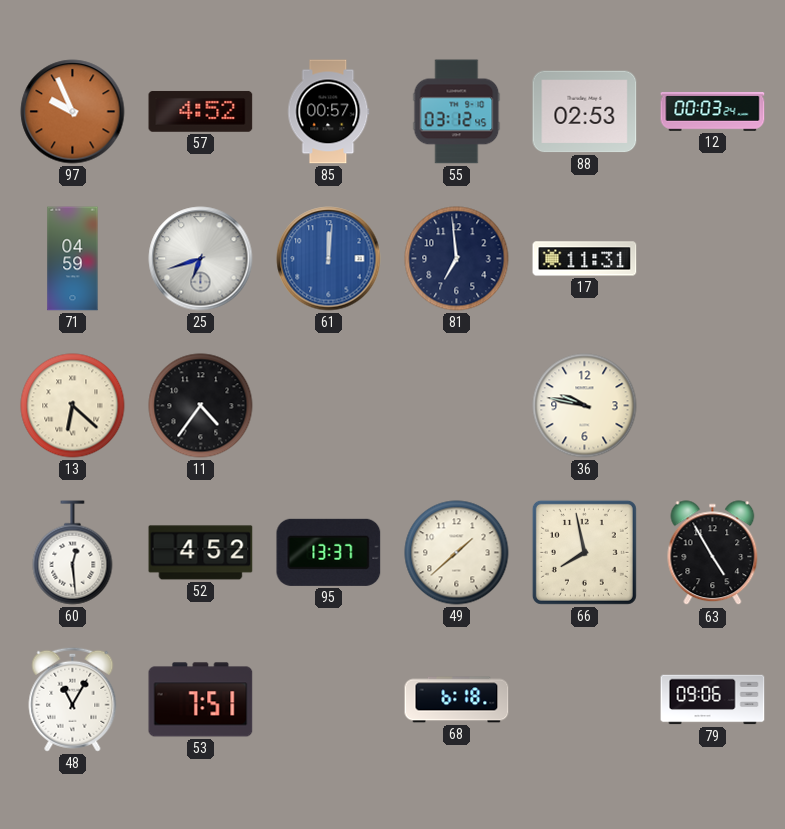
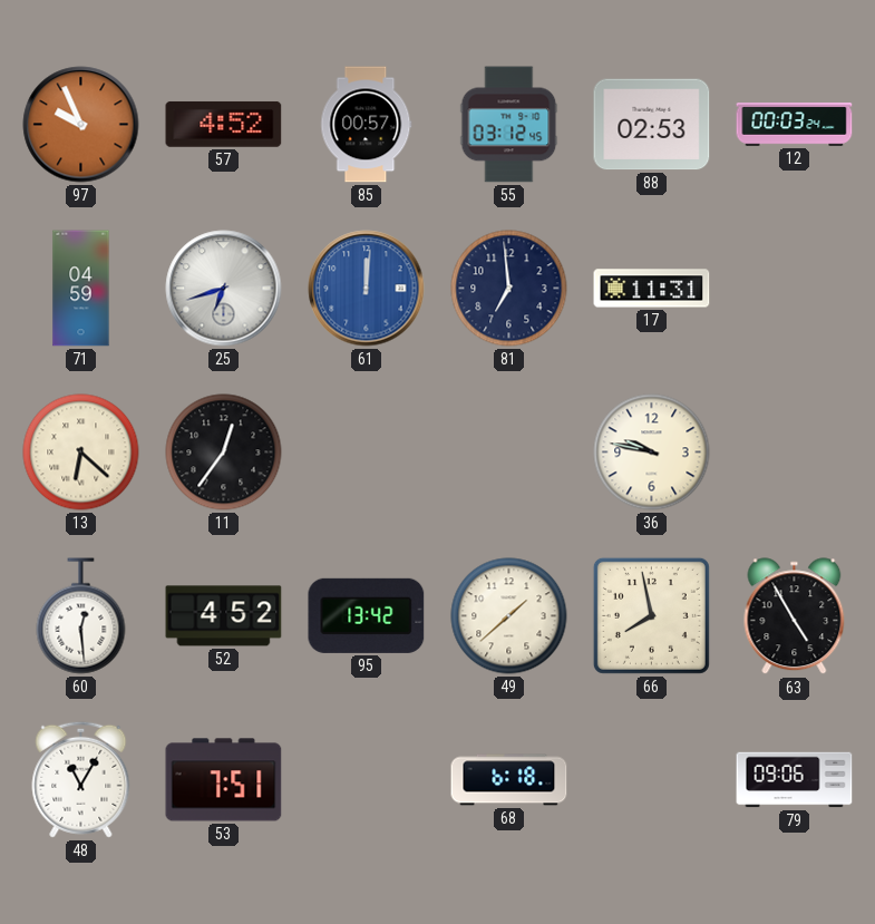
11: 4:36 -> 12:36 (224, 453)
95: 13:37 -> 13:42 (367, 615)
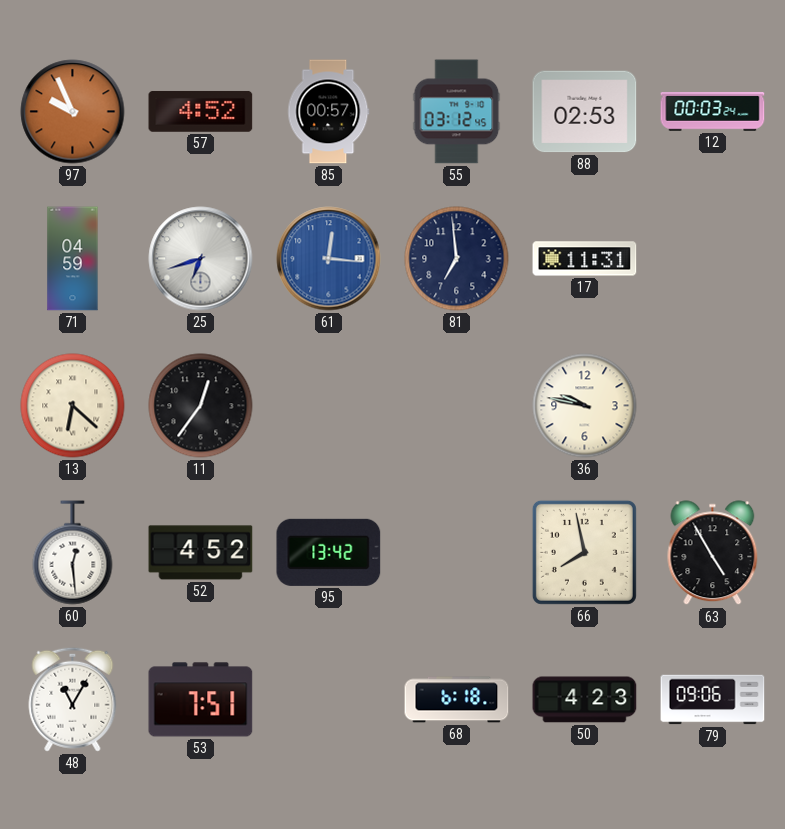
61: 12:01 -> 12:16 (329, 259)
49: 1:38 -> none (509, 616)
50: none -> 4:23 (585, 700)
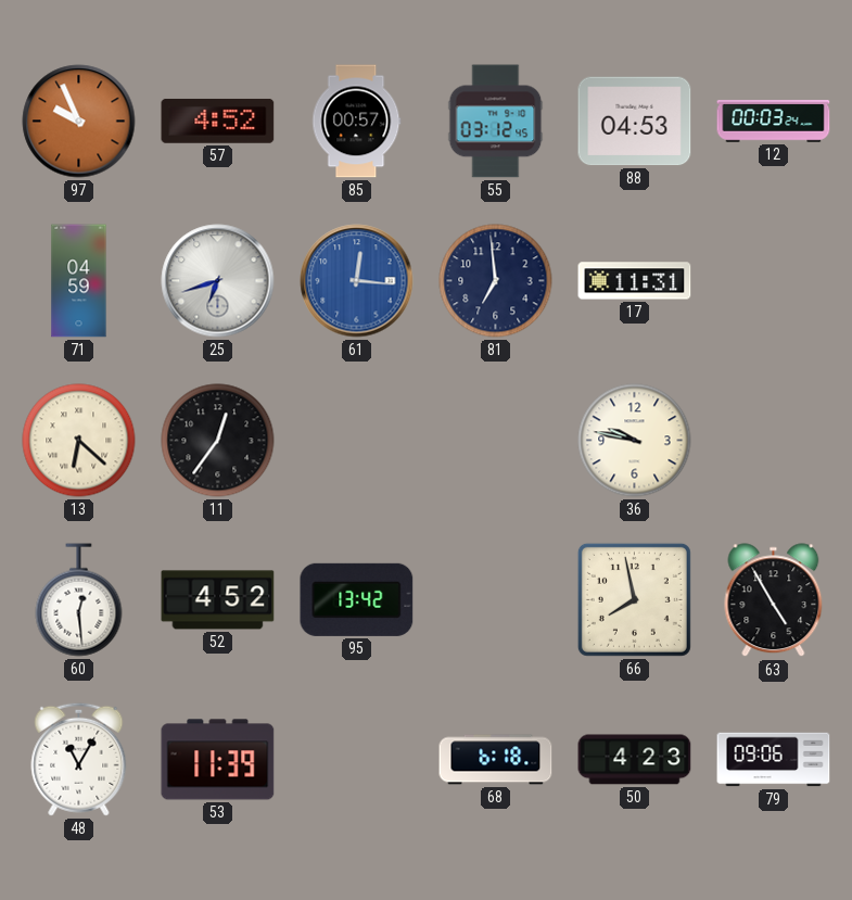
88: 02:53 -> 04:53 (635, 122)
53: 7:51 -> 11:39 (218, 760)
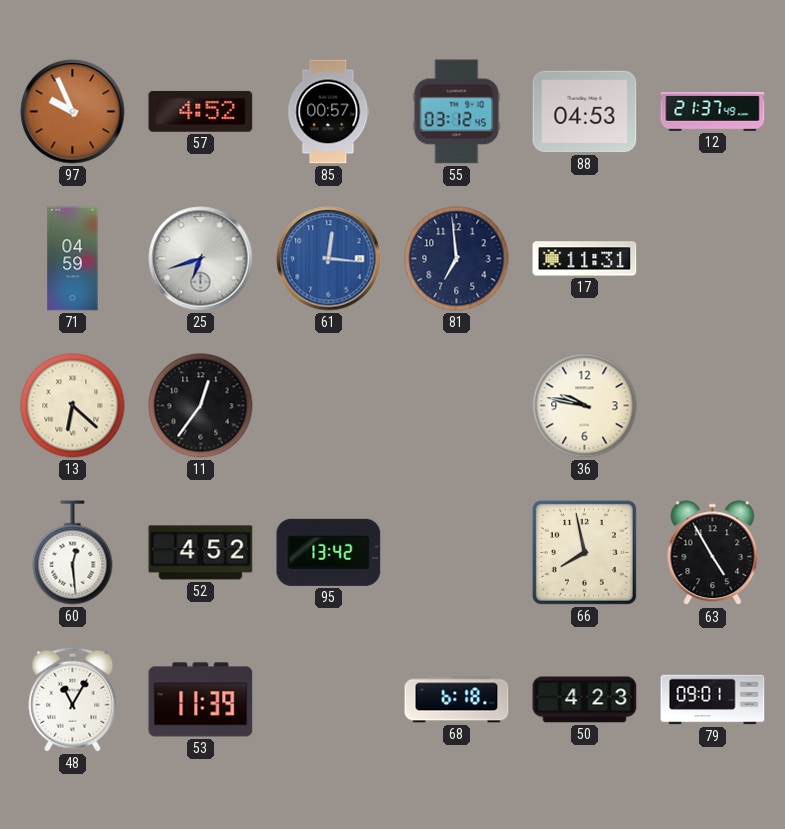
12: 00:03 -> 21:37 (713, 112)
79: 09:06 -> 09:01 (713, 700)
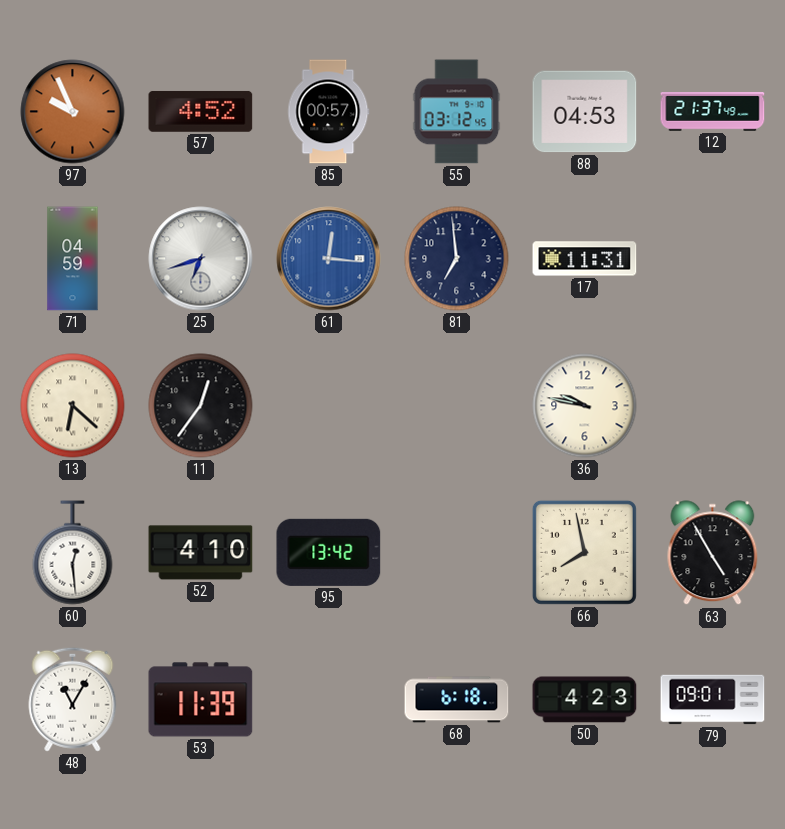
52: 4:52 -> 4:10 (201, 553)
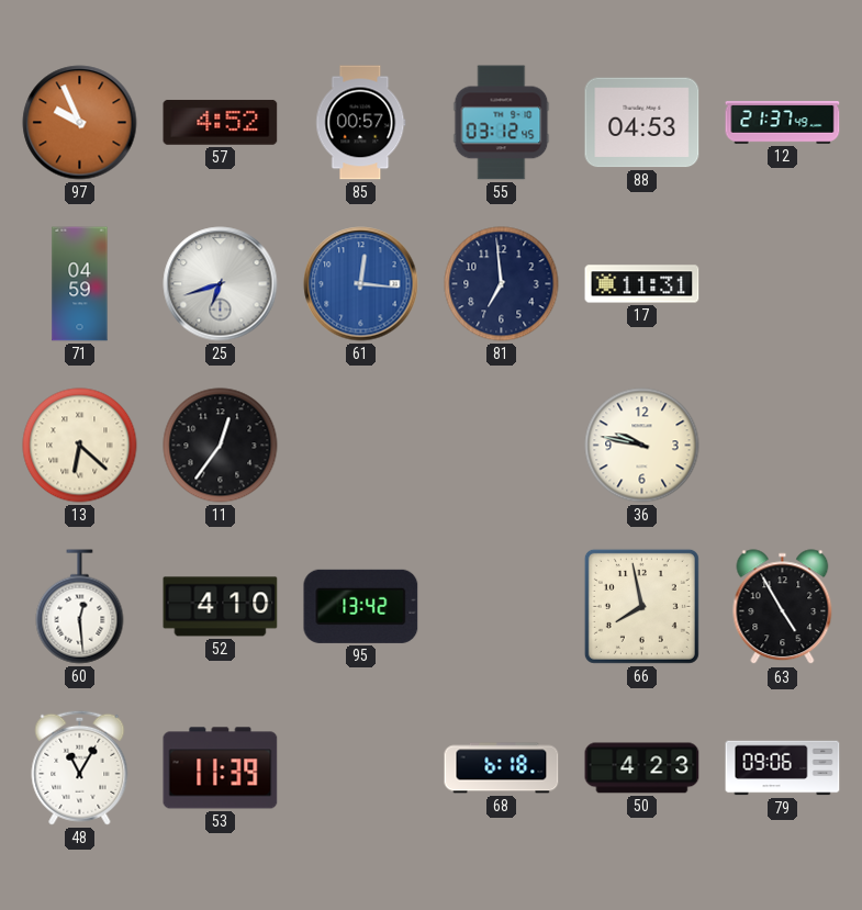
79: 09:01 -> 09:06 (783, 768)
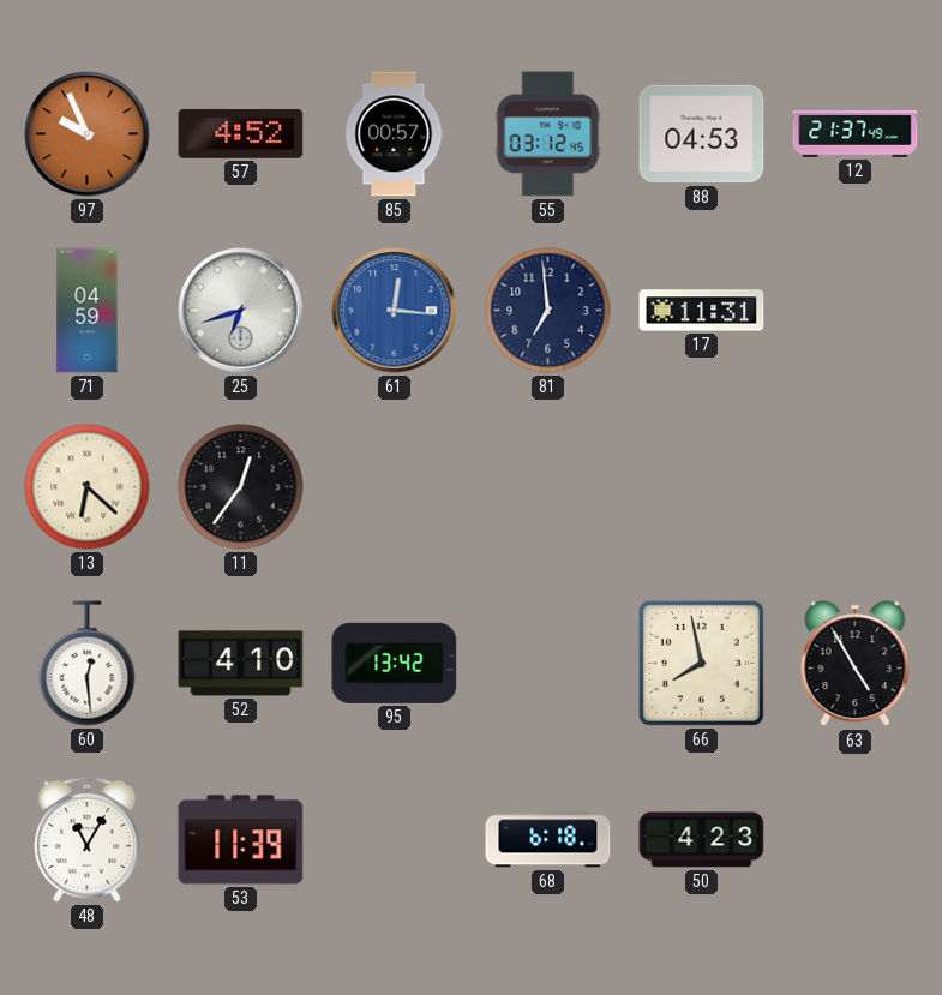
36: 9:47 -> none (642, 446)
79: 09:06 -> none (783, 768)
